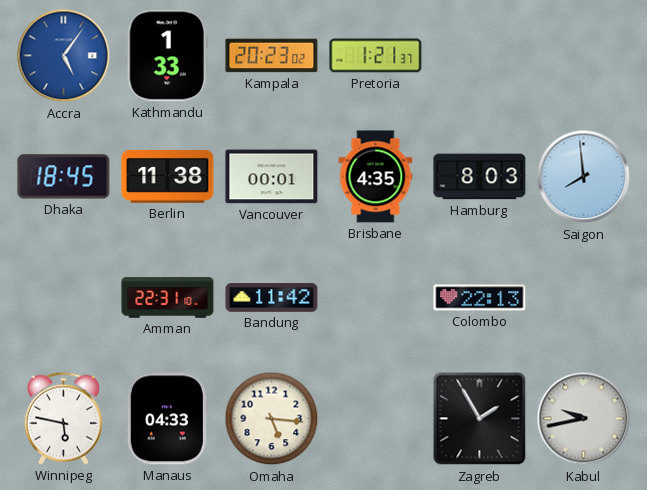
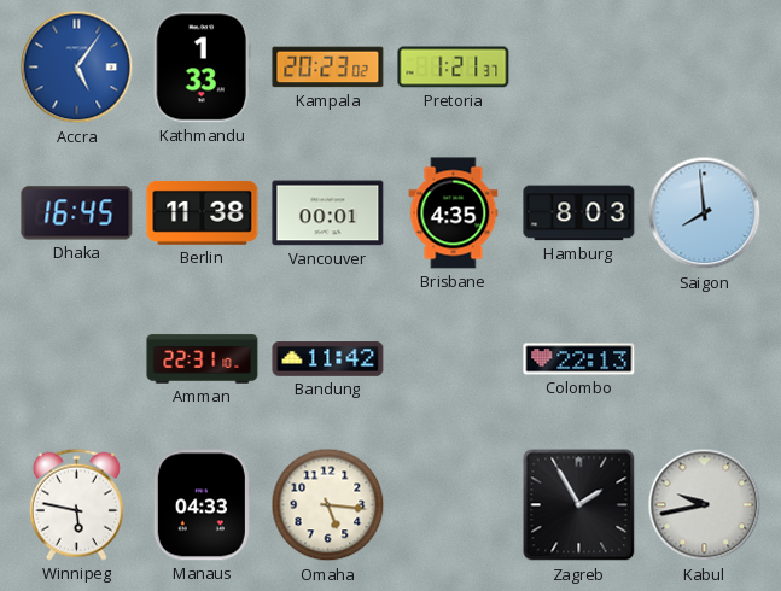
Dhaka: 18:45 -> 16:45 (77, 213)
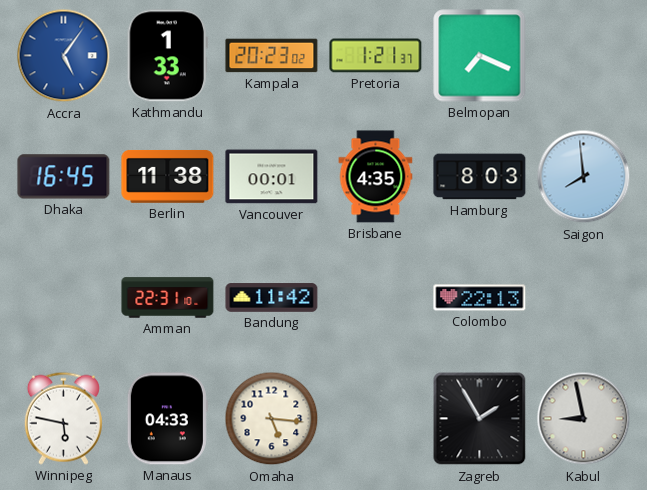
Belmopan: none -> 7:19 (480, 56)
Kabul: 9:43 -> 8:58 (584, 419)
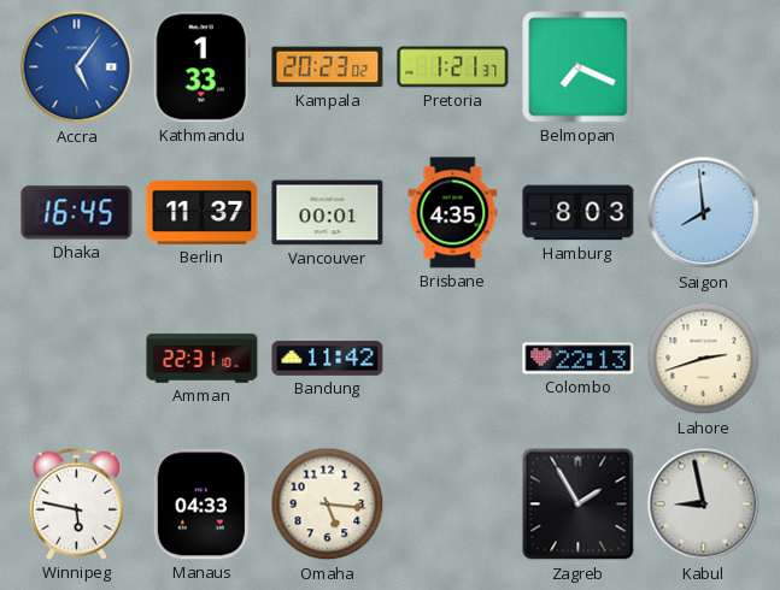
Berlin: 11:38 -> 11:37 (203, 212)
Lahore: none -> 2:42 (704, 359)
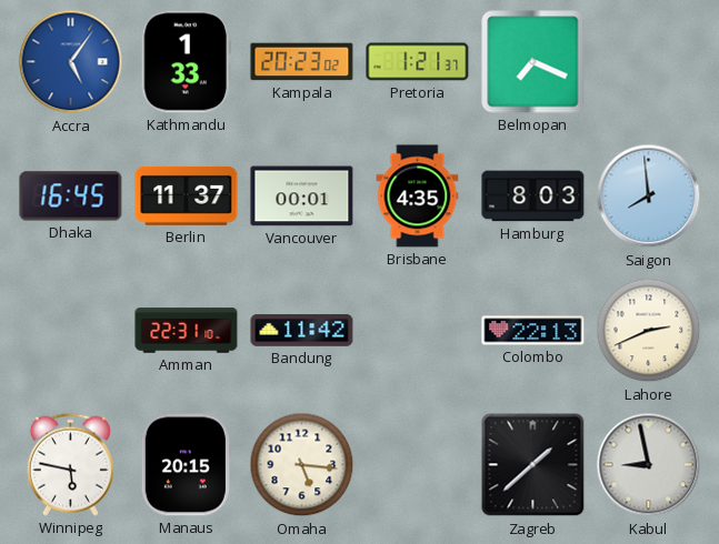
Lahore: 2:42 -> 2:41 (649, 331)
Manaus: 04:33 -> 20:15 (186, 465)
Zagreb: 1:55 -> 1:38 (533, 465)
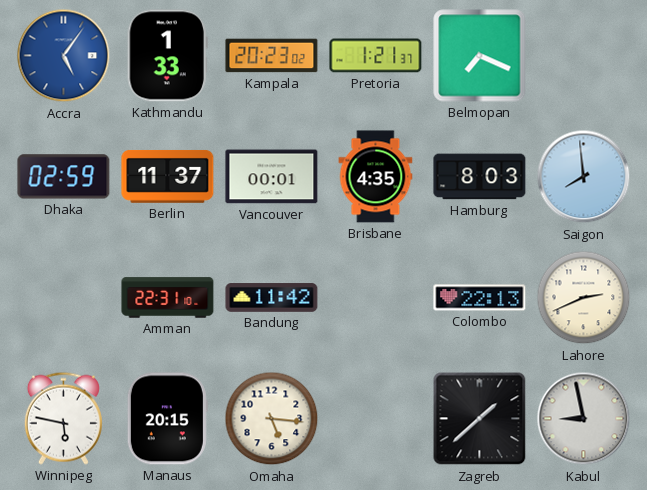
Dhaka: 16:45 -> 02:59 (64, 177)
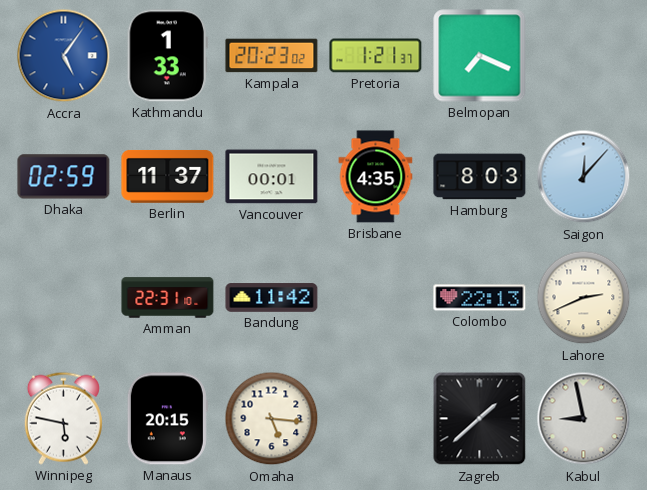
Saigon: 7:59 -> 12:07 (584, 177)
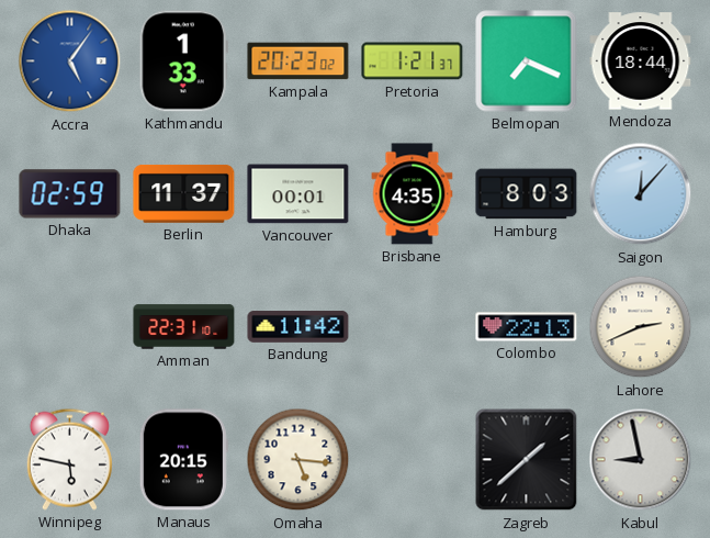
Mendoza: none -> 18:44 (641, 61)
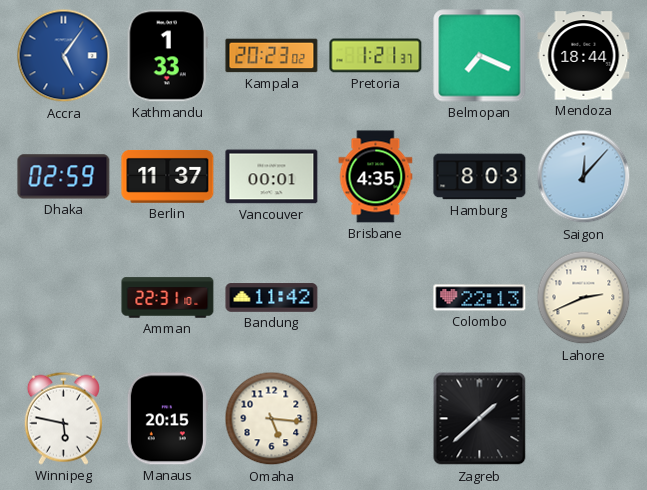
Kabul: 8:58 -> none (641, 460)
